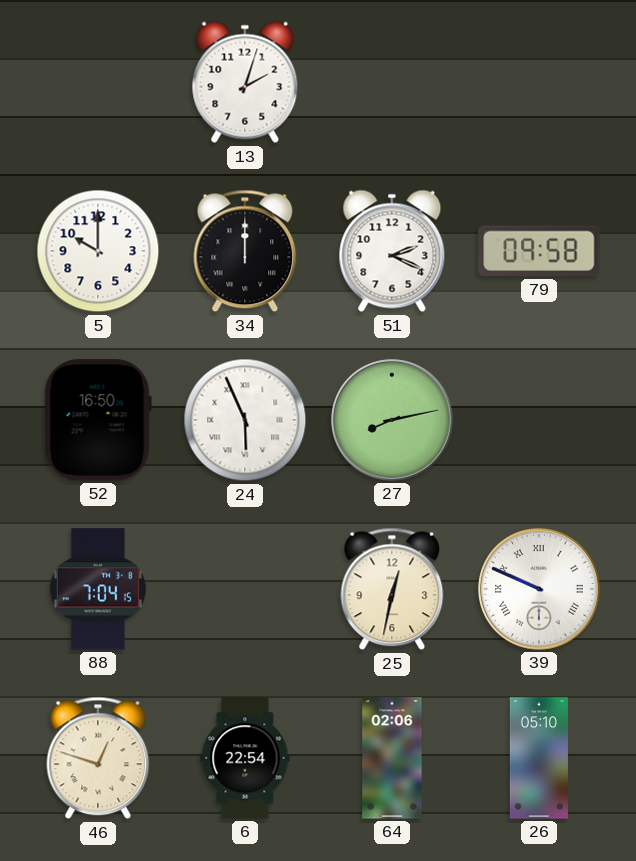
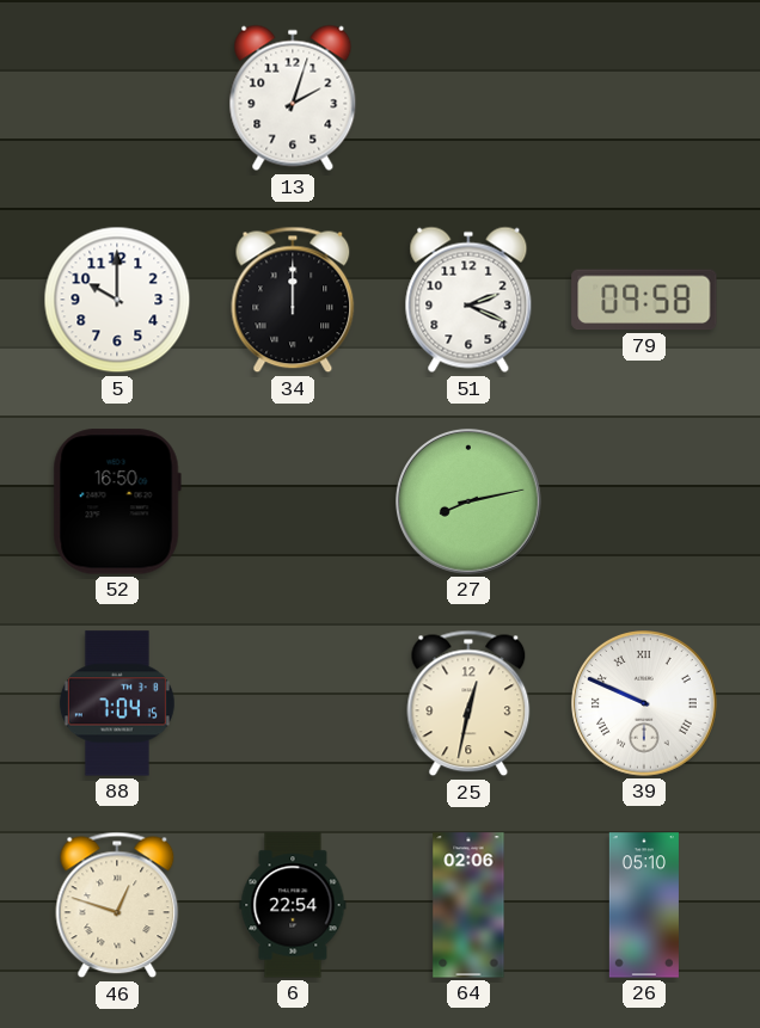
24: 5:56 -> none (245, 420)
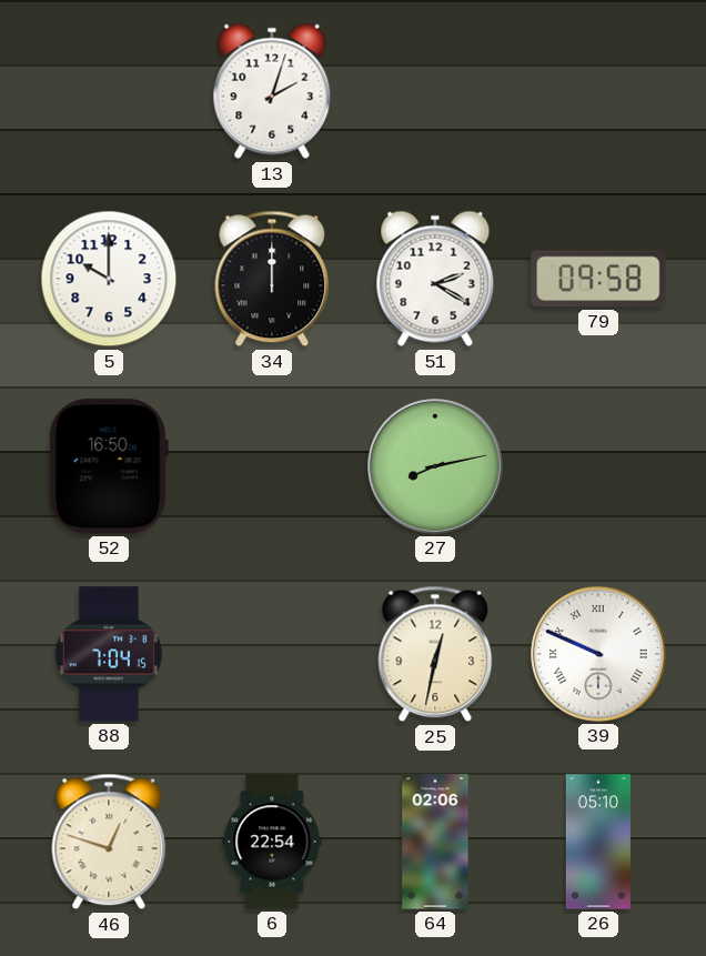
51: 2:19 -> 2:20 (435, 279)
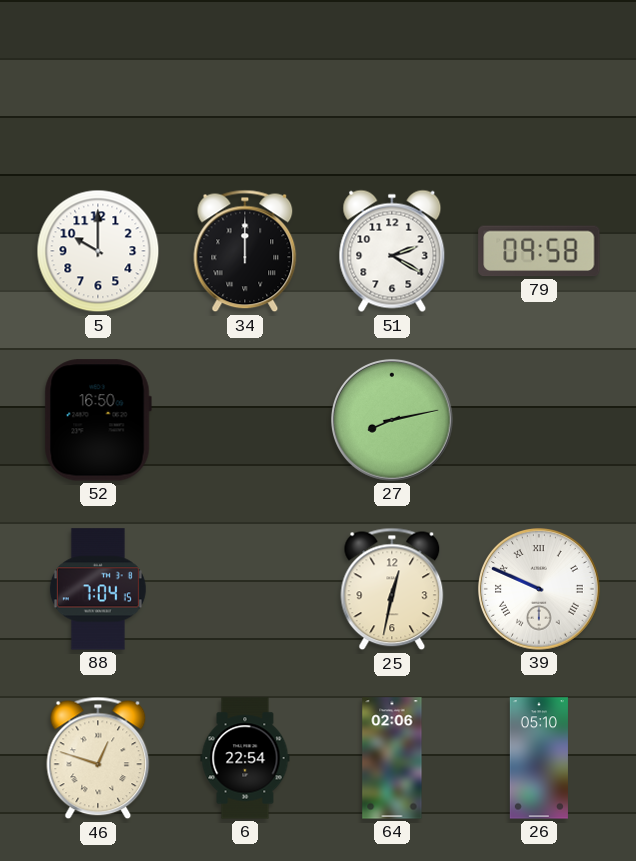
13: 2:03 -> none (272, 91)
